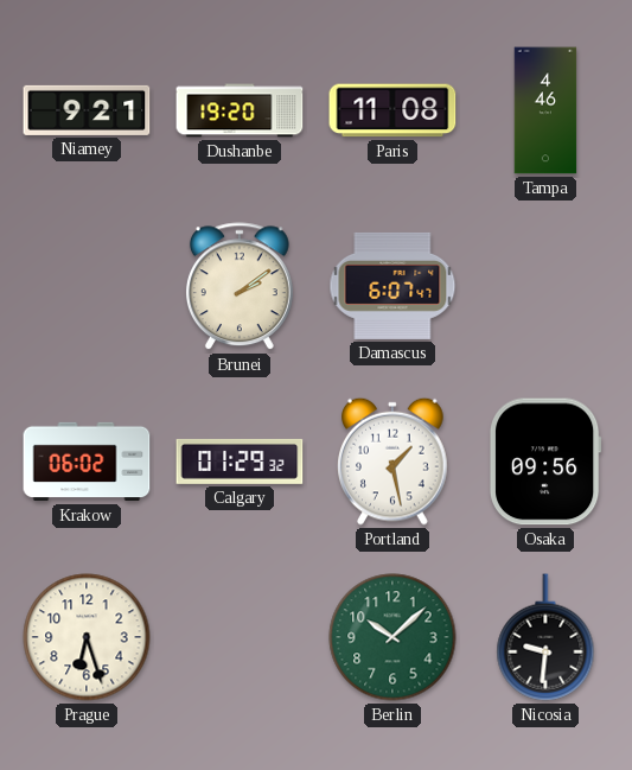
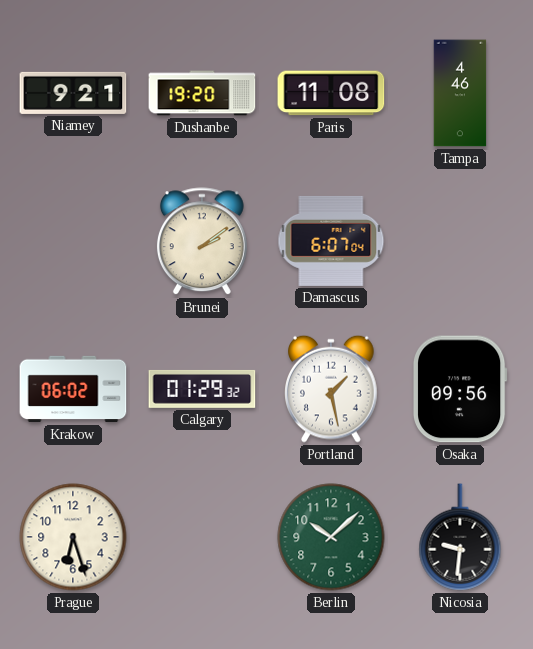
Damascus: 6:07:47 -> 6:07:04 (331, 241)
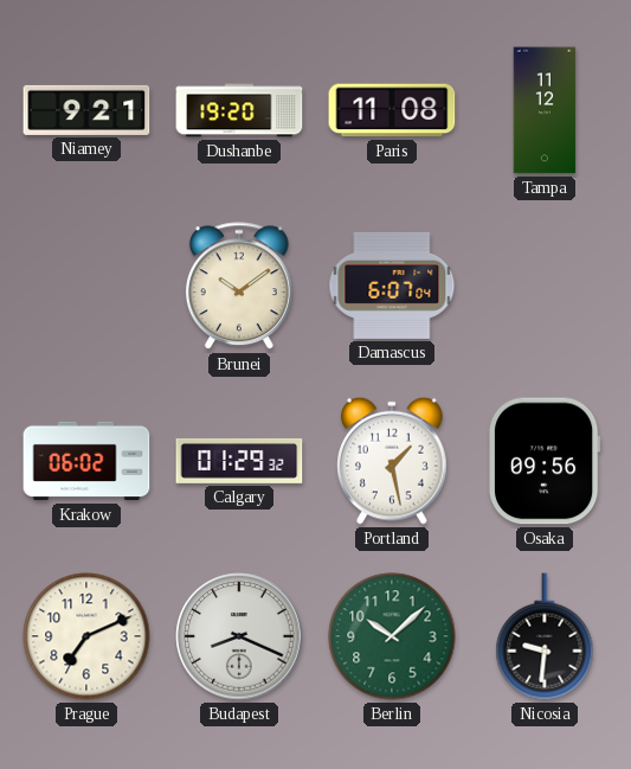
Tampa: 4:46 -> 11:12 (545, 110)
Brunei: 2:09 -> 10:09 (239, 287)
Prague: 6:27 -> 7:11 (86, 636)
Budapest: none -> 8:19 (239, 636)
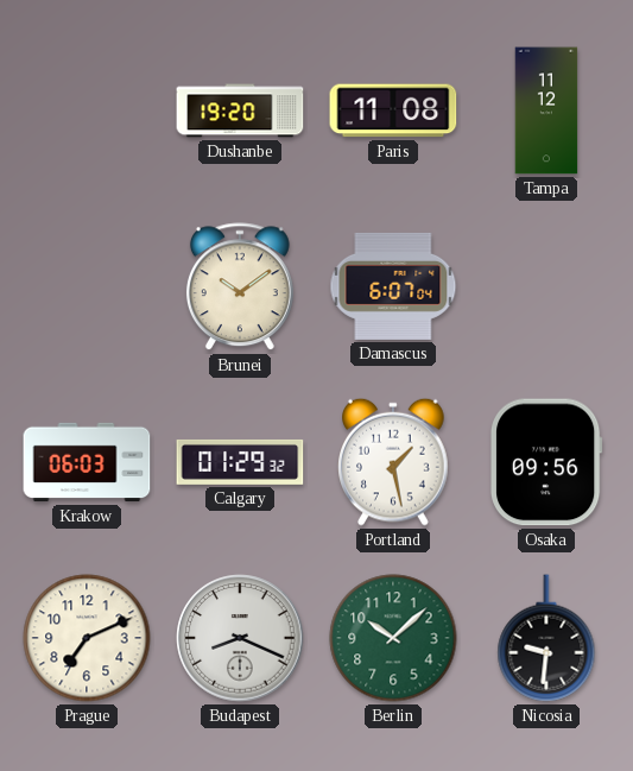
Niamey: 9:21 -> none (86, 110)
Krakow: 06:02 -> 06:03 (87, 462)
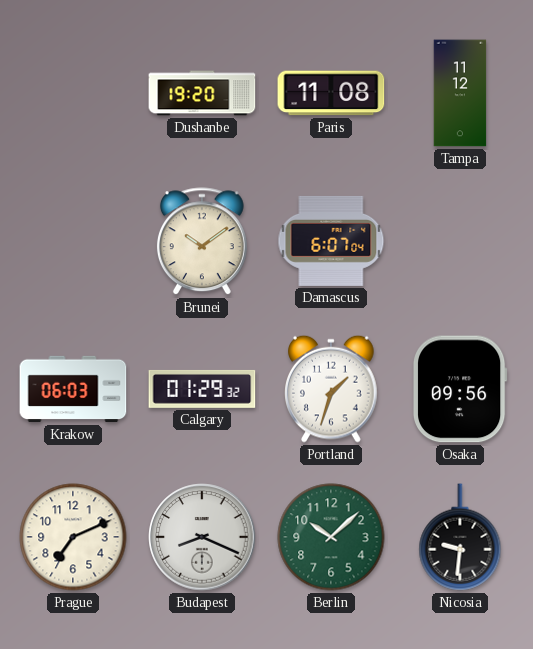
Portland: 1:28 -> 1:33 (332, 389)
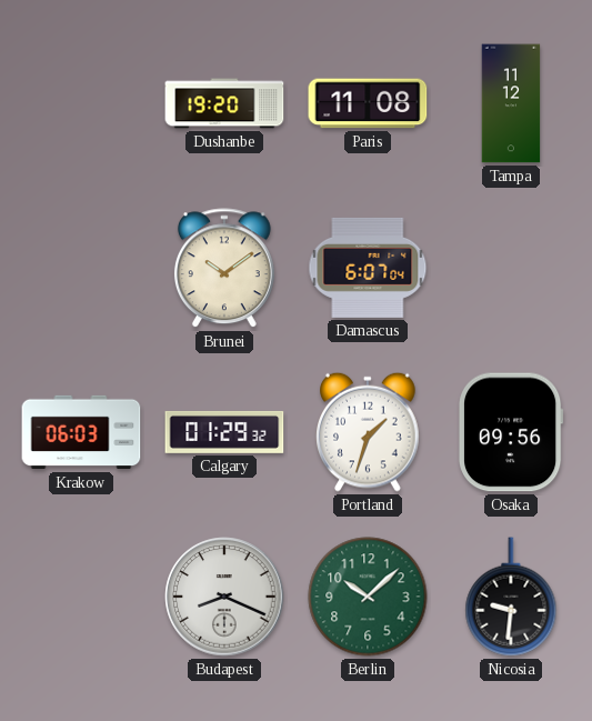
Prague: 7:11 -> none (73, 537)
